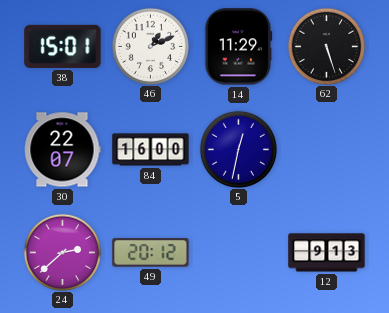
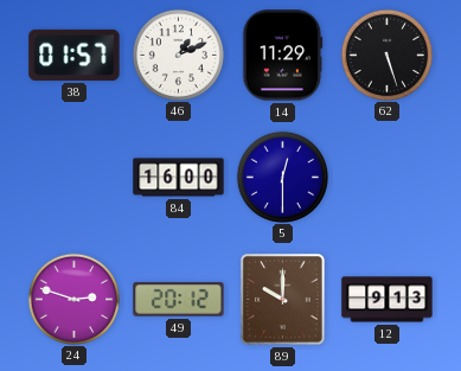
38: 15:01 -> 01:57 (75, 55)
30: 22:07 -> none (62, 150)
5: 12:32 -> 12:30 (282, 177)
24: 2:38 -> 2:48 (73, 299)
89: none -> 10:00 (282, 299)
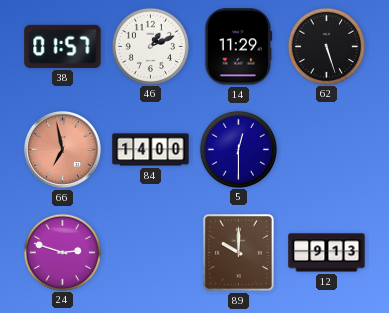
66: none -> 6:58 (62, 149)
84: 16:00 -> 14:00 (151, 150)
49: 20:12 -> none (179, 300)
